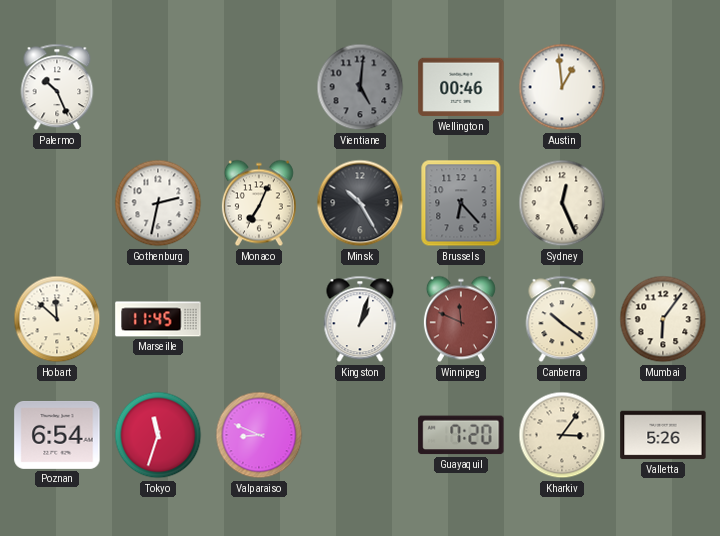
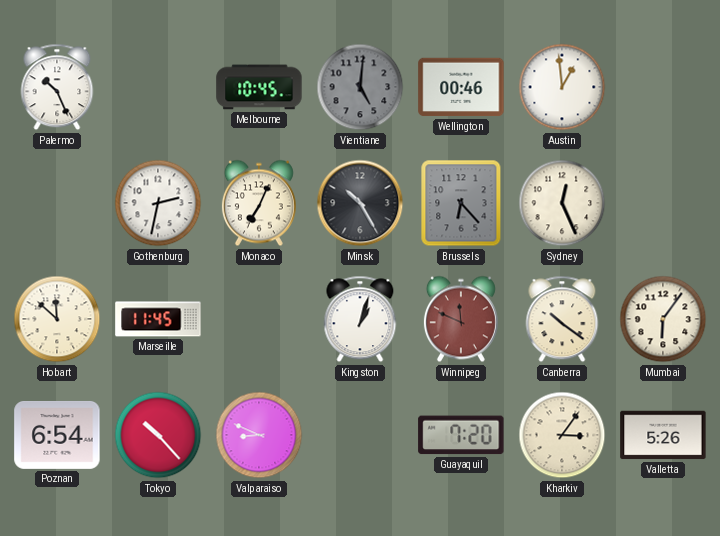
Melbourne: none -> 10:45 (259, 87)
Tokyo: 11:33 -> 10:23 (158, 435)
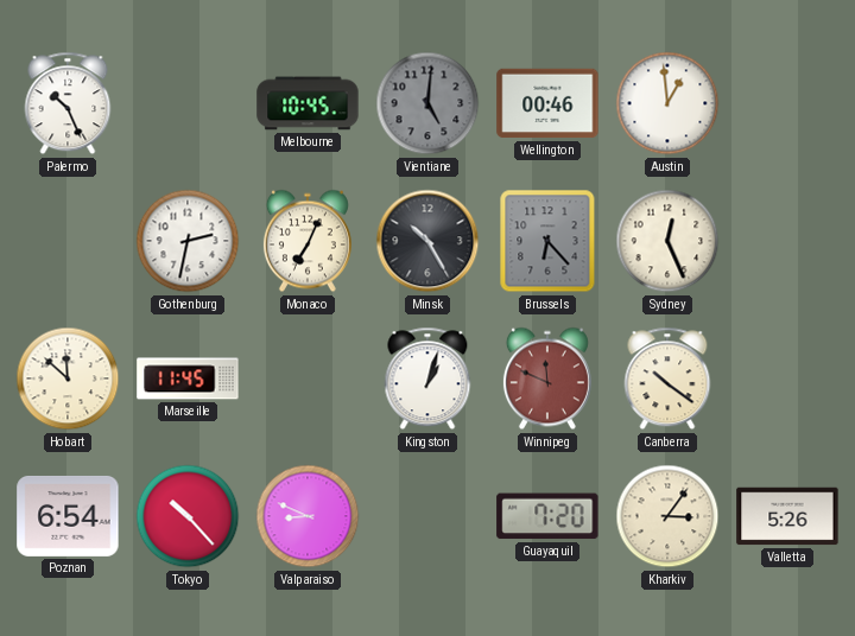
Mumbai: 6:06 -> none (663, 319)
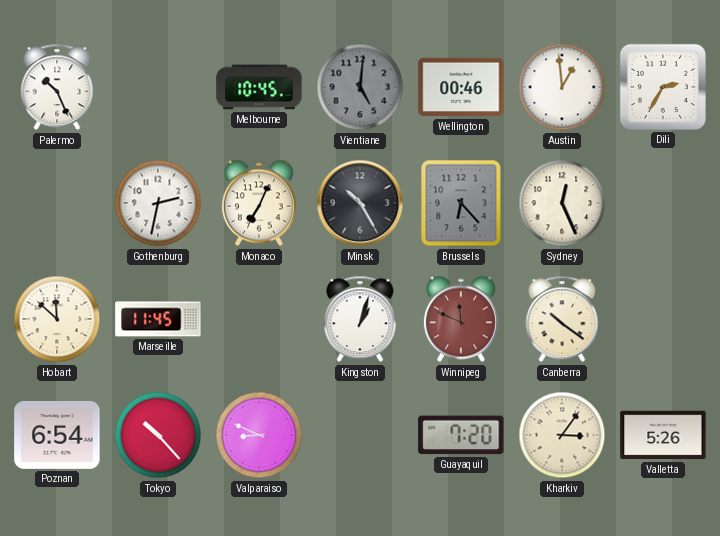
Dili: none -> 2:35 (663, 87)
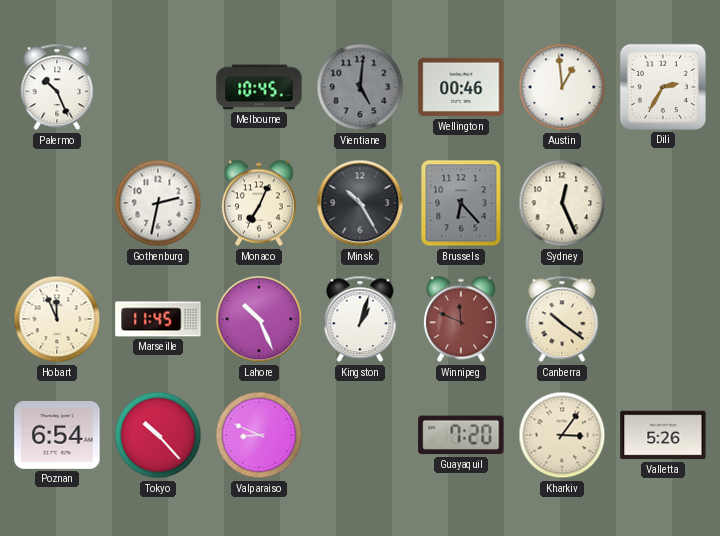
Hobart: 11:52 -> 11:56 (57, 319)
Lahore: none -> 10:26 (259, 319)
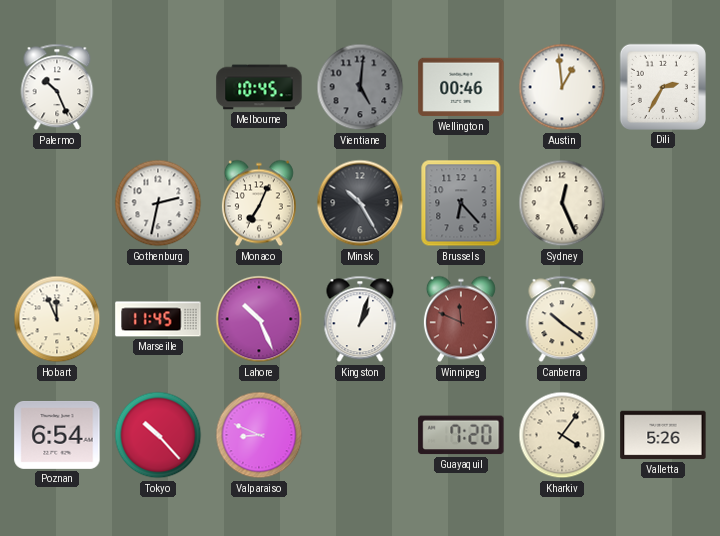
Kharkiv: 3:06 -> 4:06 (562, 435)
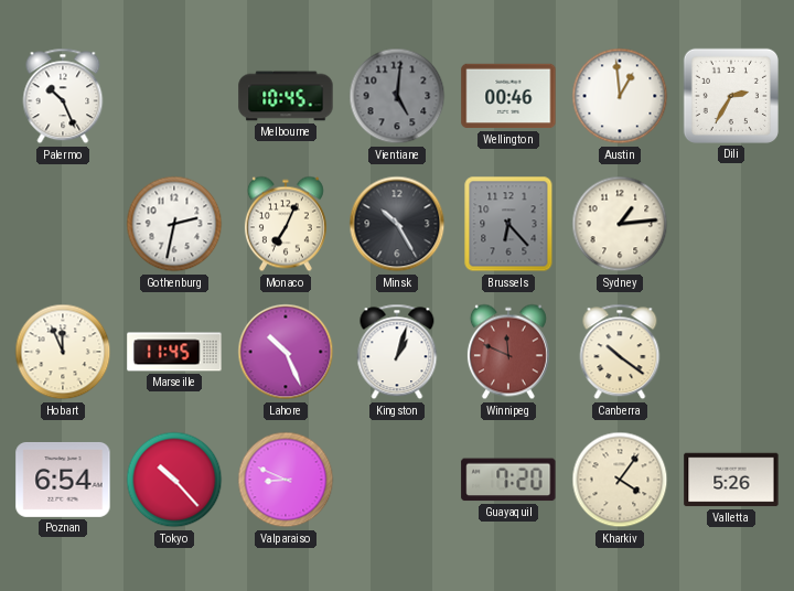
Sydney: 12:26 -> 1:14 (620, 224)
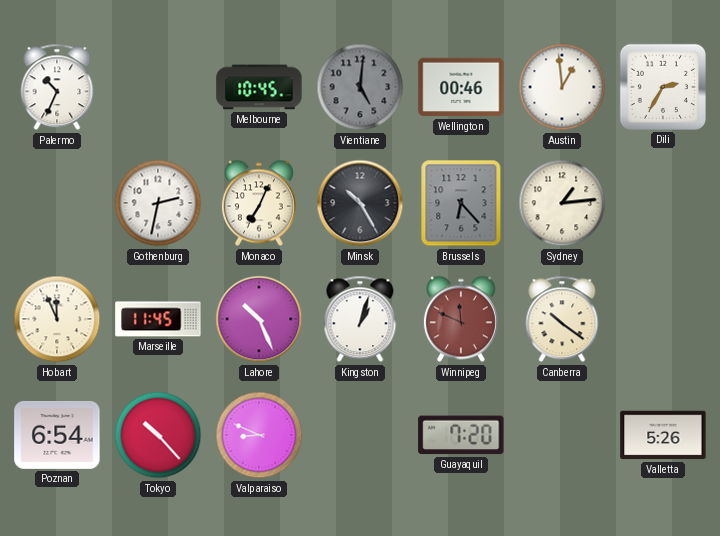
Palermo: 10:26 -> 10:34 (57, 87)
Kharkiv: 4:06 -> none (620, 480)
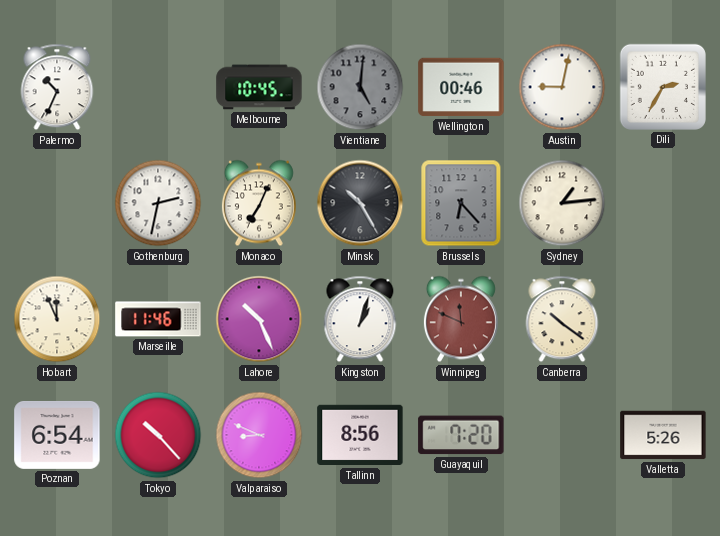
Austin: 12:59 -> 9:02 (562, 87)
Marseille: 11:45 -> 11:46 (158, 319)
Tallinn: none -> 8:56 (360, 435)
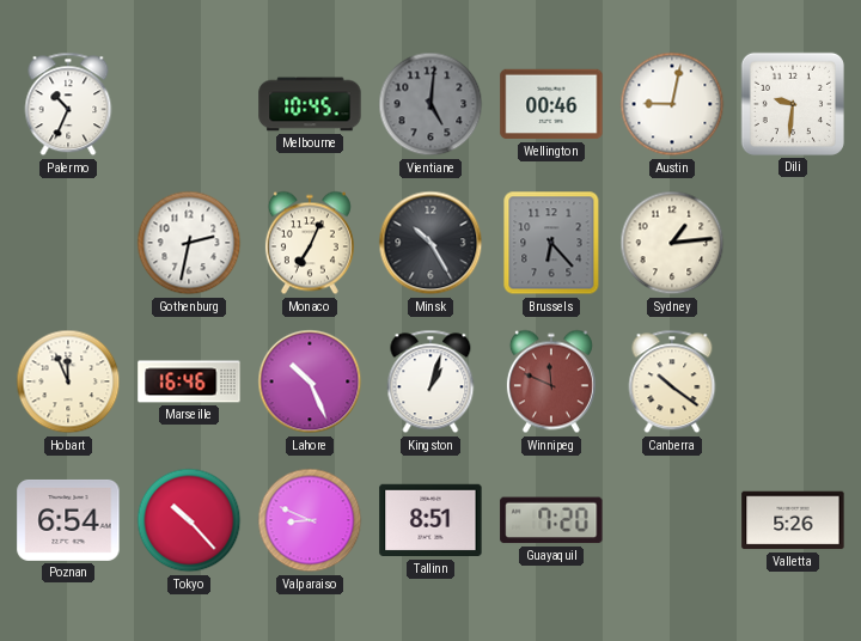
Dili: 2:35 -> 9:31 (793, 104)
Marseille: 11:46 -> 16:46 (189, 381)
Tallinn: 8:56 -> 8:51 (430, 520)
